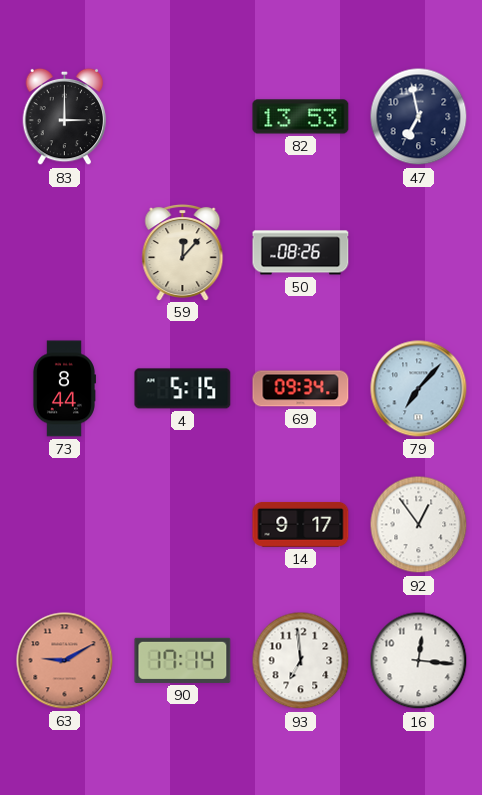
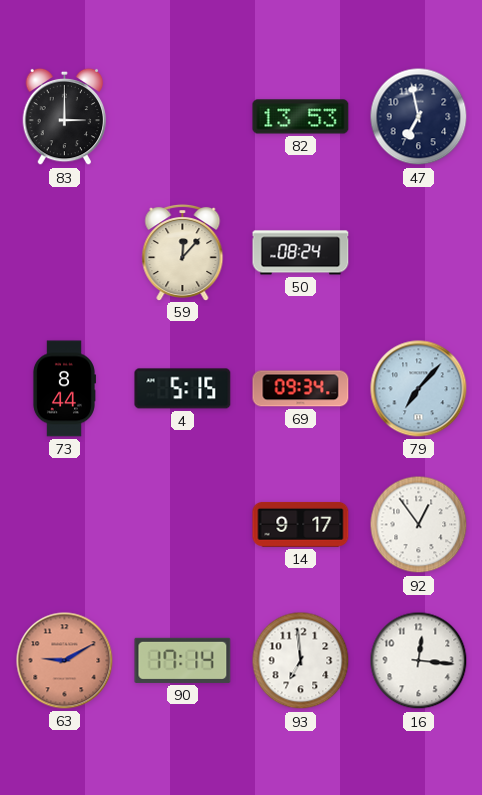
50: 08:26 -> 08:24 (301, 253)
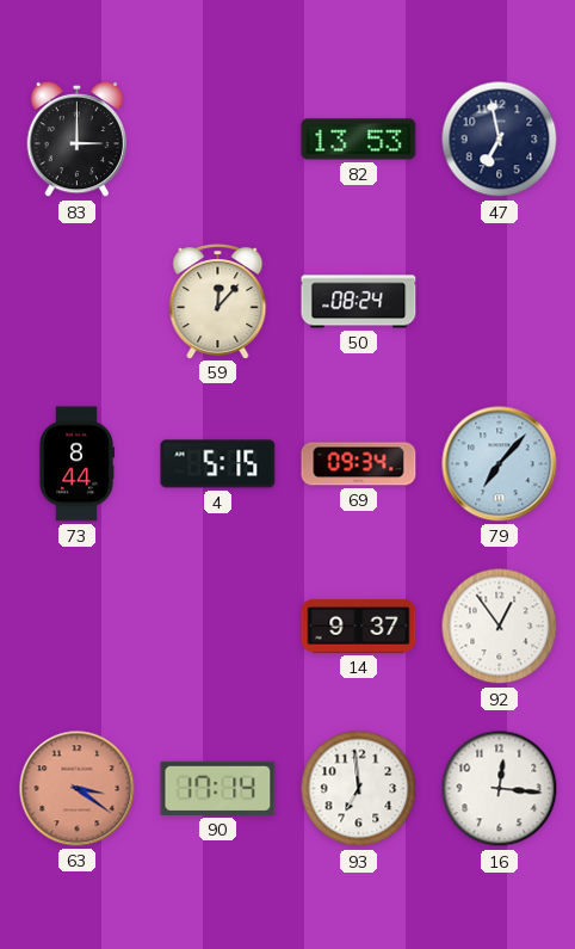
14: 9:17 -> 9:37 (359, 626)
63: 9:10 -> 3:21 (78, 789)
